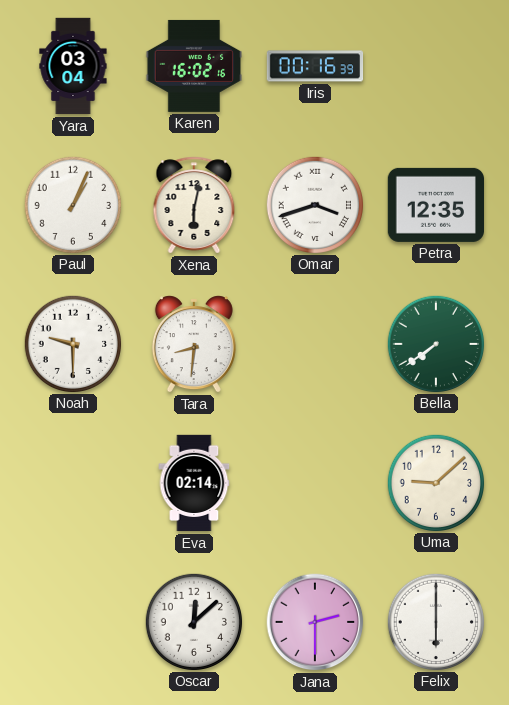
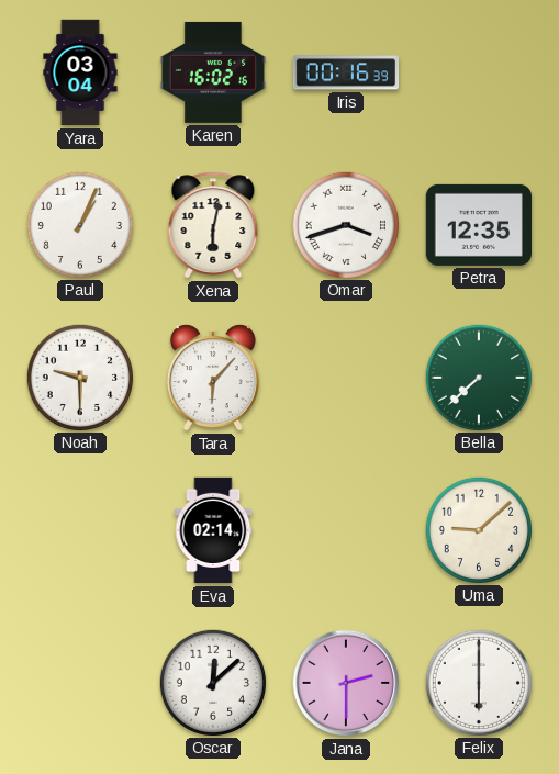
Tara: 8:31 -> 6:07 (213, 378)
Bella: 7:39 -> 7:38 (478, 377)
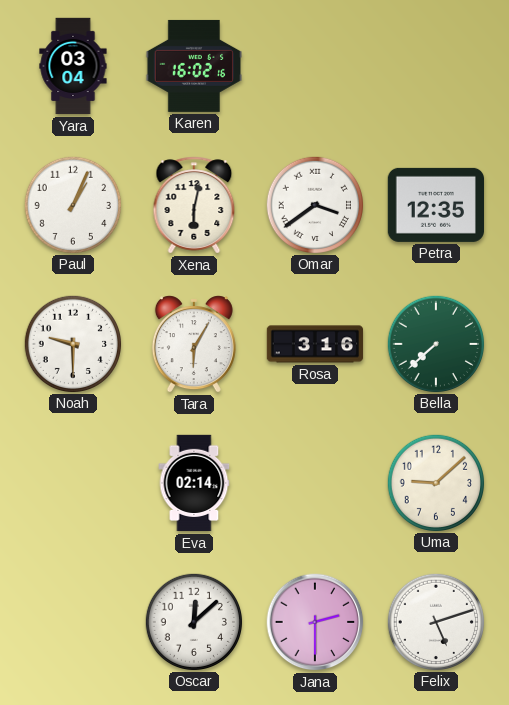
Iris: 00:16 -> none (346, 72)
Omar: 3:42 -> 3:39 (314, 204)
Tara: 6:07 -> 6:05 (194, 344)
Rosa: none -> 3:16 (315, 344)
Felix: 6:00 -> 5:12 (435, 621)
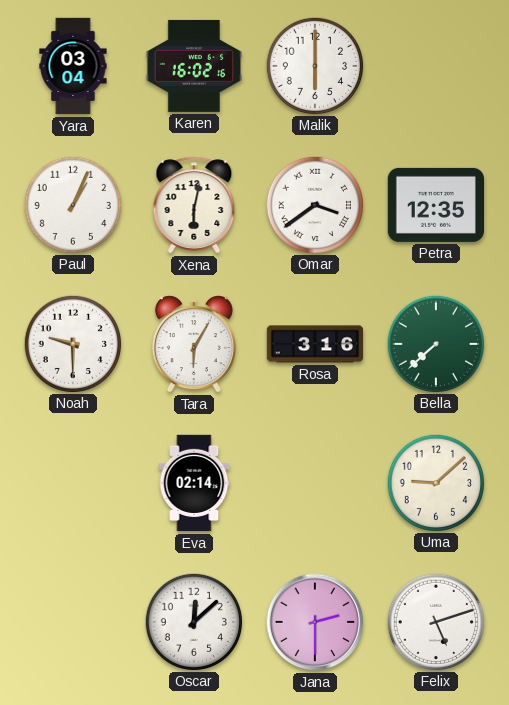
Malik: none -> 6:00 (314, 65)
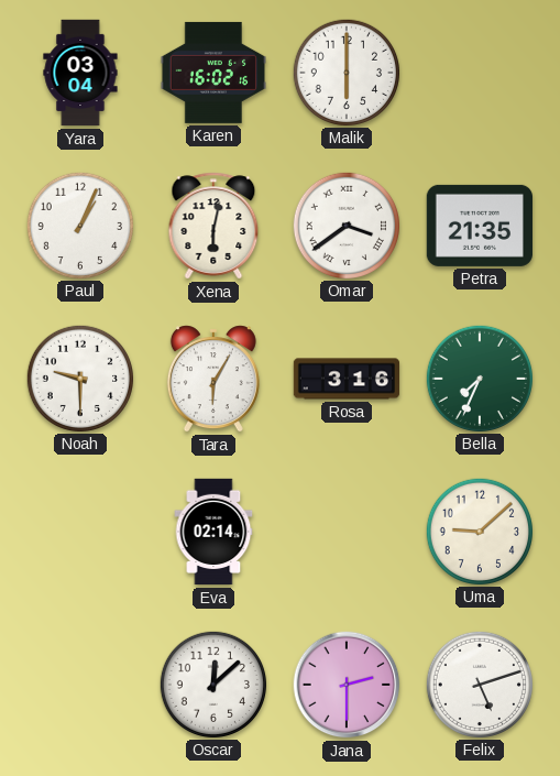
Petra: 12:35 -> 21:35 (479, 226)
Bella: 7:38 -> 7:34 (479, 378)
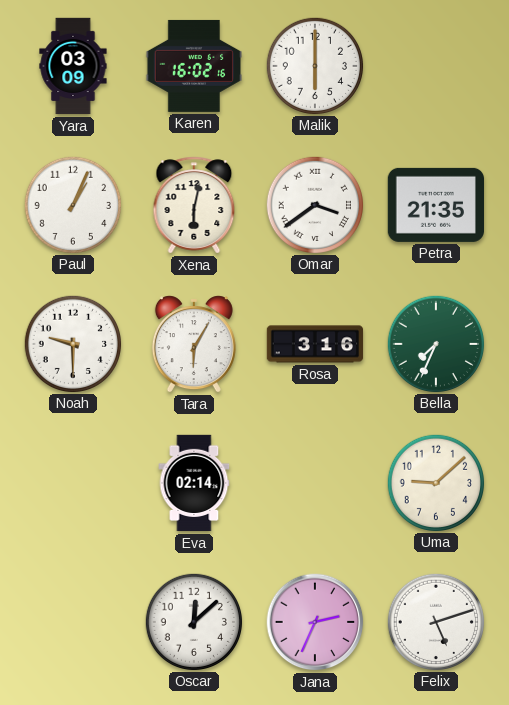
Yara: 03:04 -> 03:09 (73, 66)
Jana: 2:30 -> 2:34 (315, 622)
